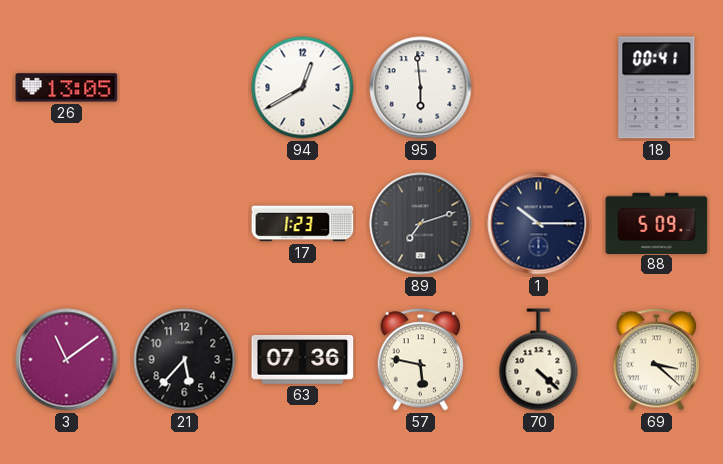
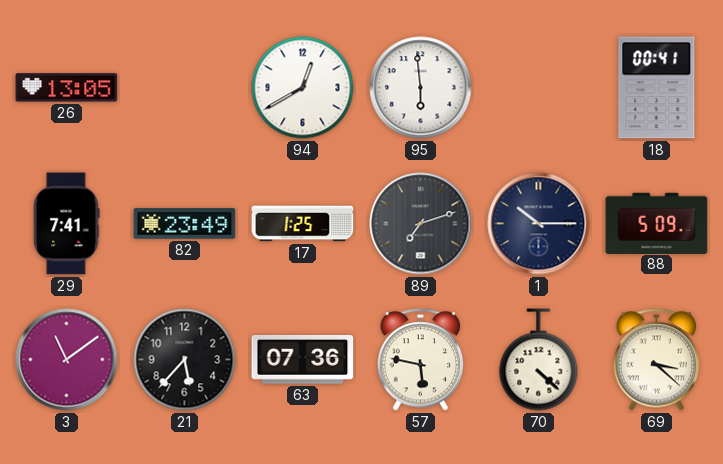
29: none -> 7:41 (67, 224)
82: none -> 23:49 (185, 224)
17: 1:23 -> 1:25 (303, 224)
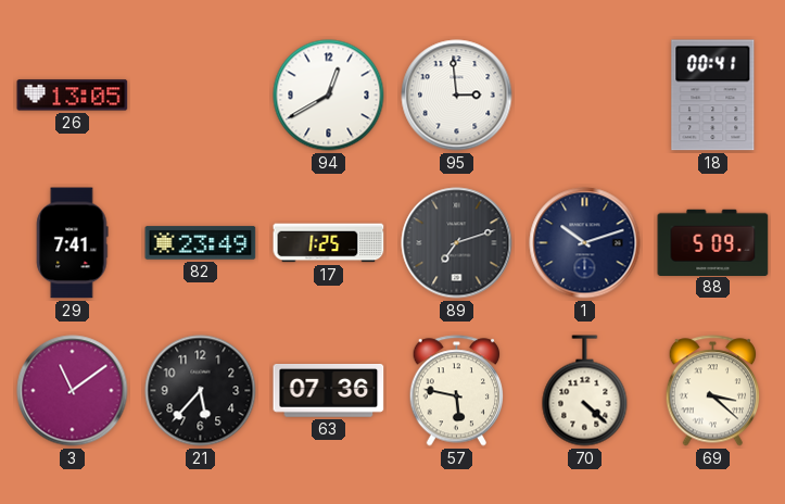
95: 5:59 -> 2:59 (457, 96)
1: 10:15 -> 10:12 (585, 243)
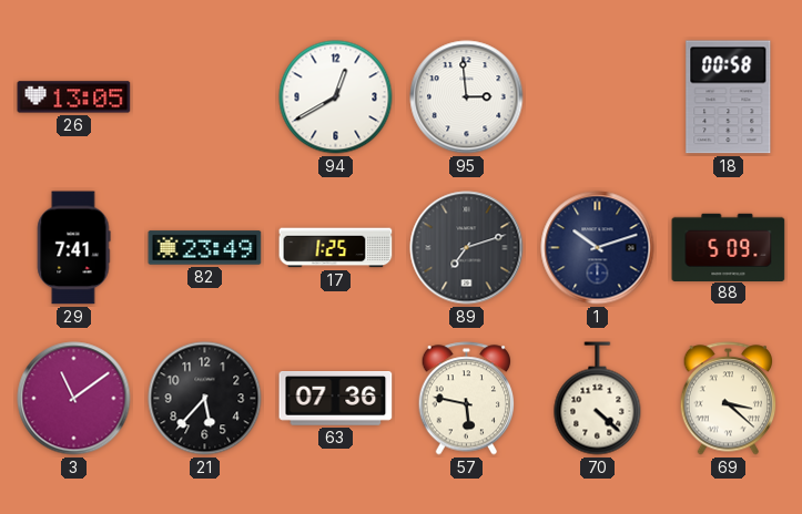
18: 00:41 -> 00:58 (729, 97)
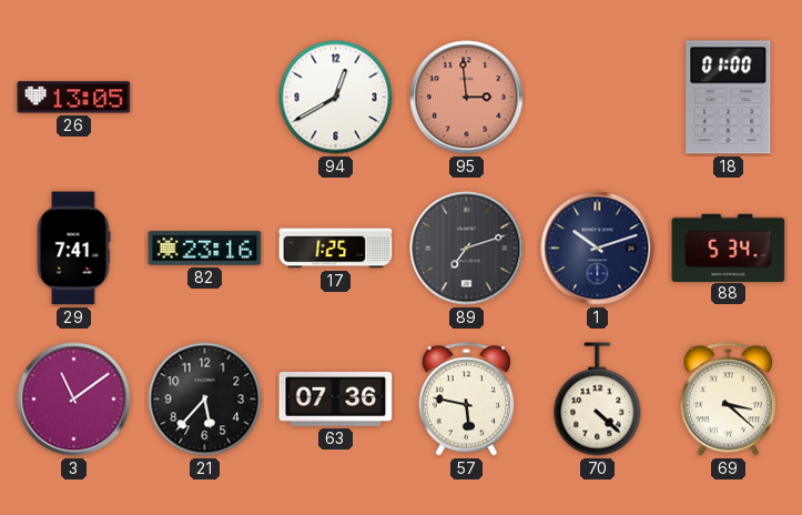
95 dial: white -> salmon (467, 98)
18: 00:58 -> 01:00 (729, 98)
82: 23:49 -> 23:16 (205, 249)
88: 5:09 -> 5:34 (729, 248)
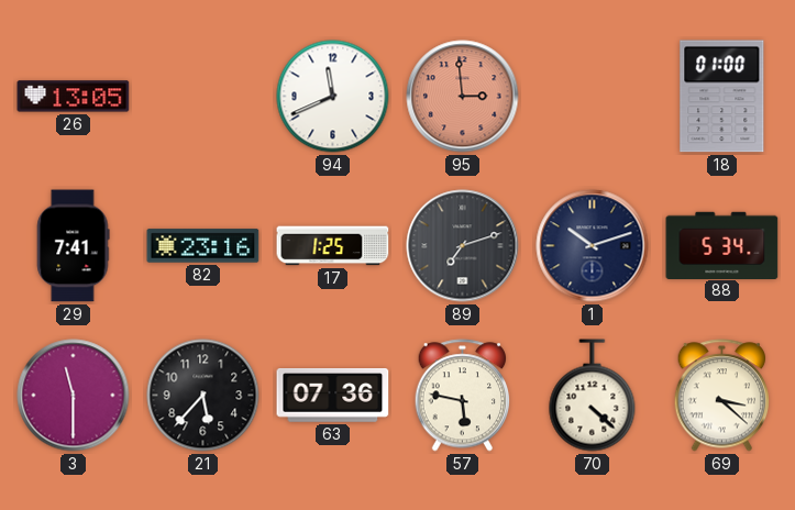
94: 12:40 -> 11:41 (333, 97)
3: 11:09 -> 11:30 (74, 396)
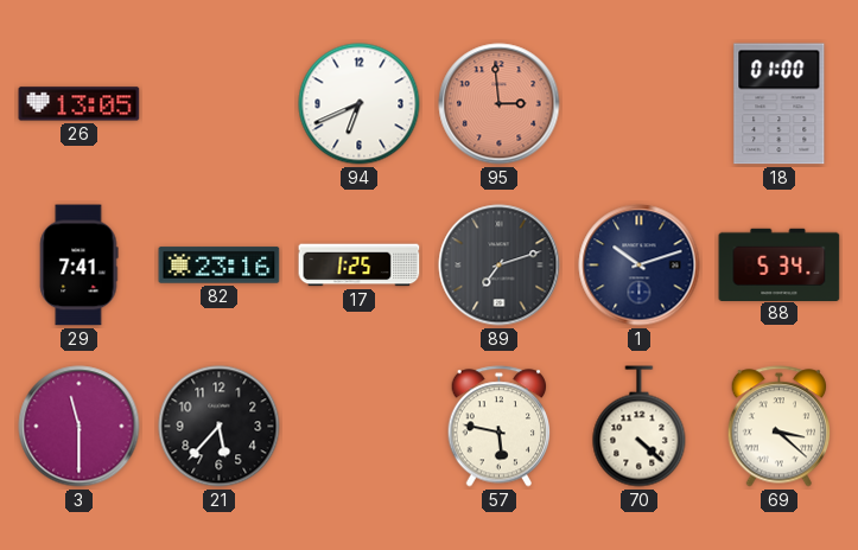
94: 11:41 -> 6:41 (360, 104)
63: 07:36 -> none (333, 396)
